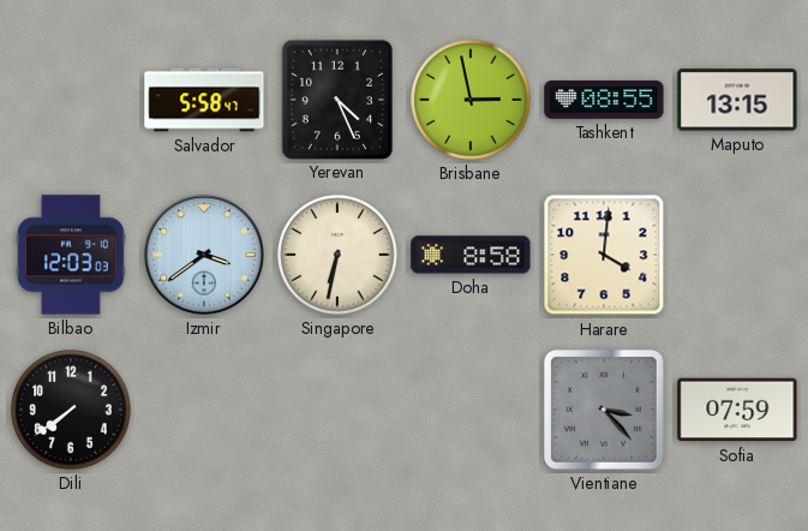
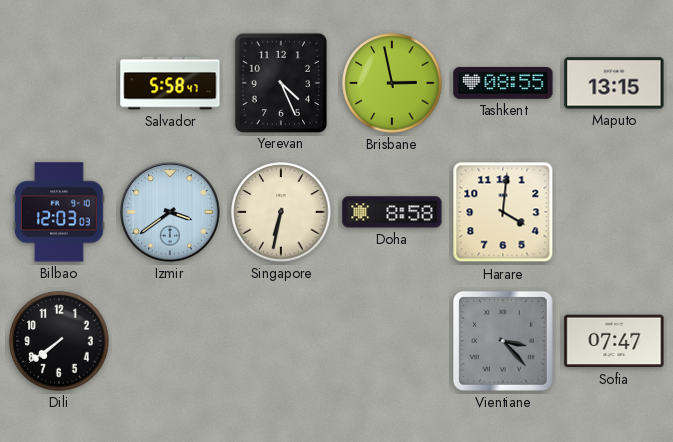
Sofia: 07:59 -> 07:47 (614, 341)
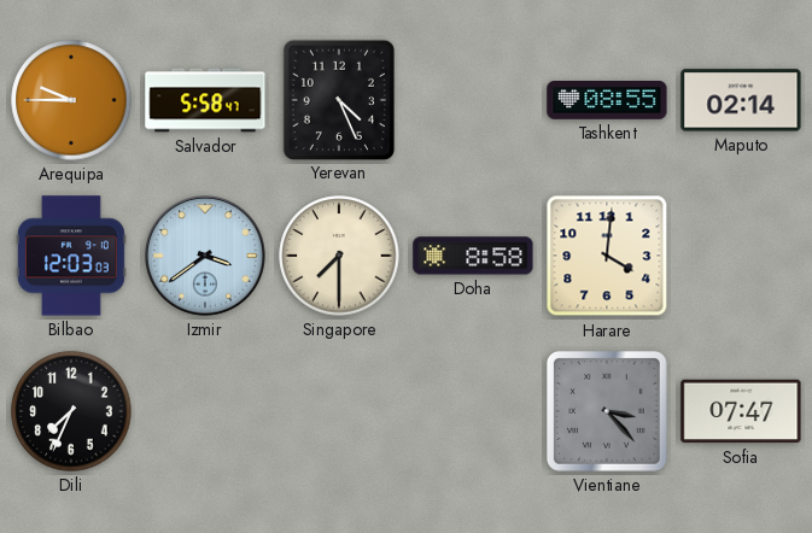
Arequipa: none -> 9:45 (71, 100)
Brisbane: 2:58 -> none (392, 83)
Maputo: 13:15 -> 02:14 (741, 100)
Singapore: 6:32 -> 7:30 (339, 256)
Dili: 7:39 -> 7:34 (71, 411)
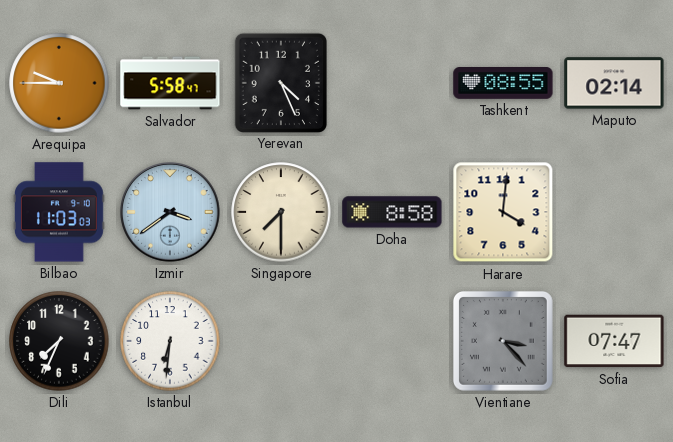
Bilbao: 12:03 -> 11:03 (59, 212)
Istanbul: none -> 6:31 (170, 341)
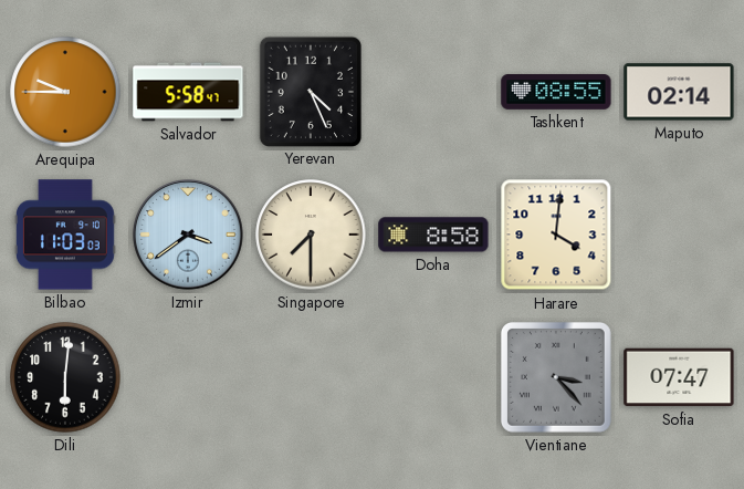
Dili: 7:34 -> 6:01 (65, 377)
Istanbul: 6:31 -> none (170, 341)
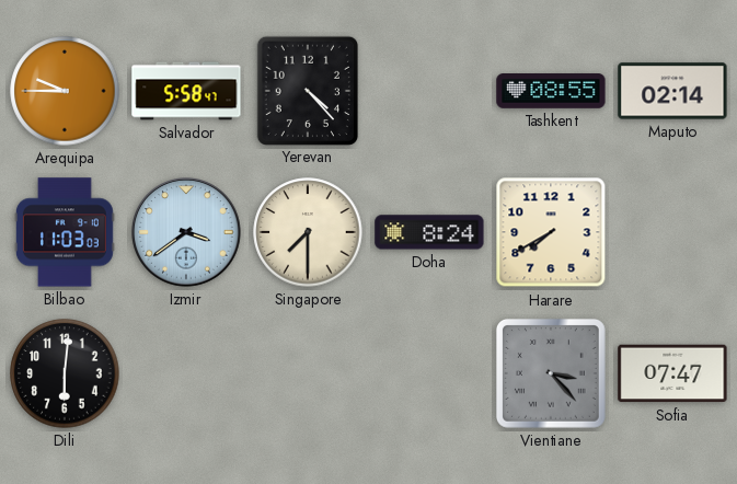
Yerevan: 4:26 -> 4:23 (308, 90)
Doha: 8:58 -> 8:24 (429, 232)
Harare: 4:01 -> 7:40 (551, 232)
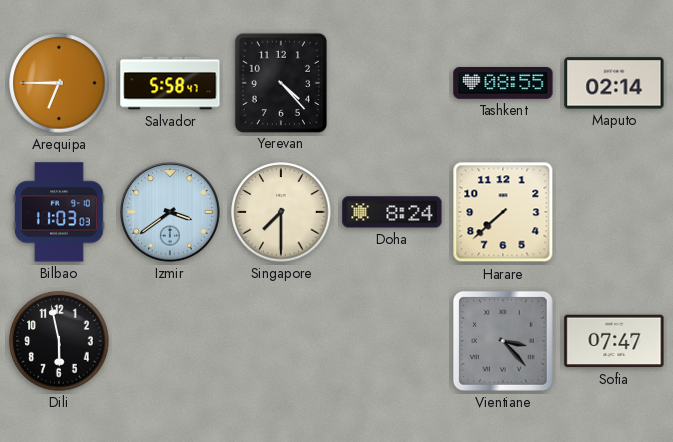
Arequipa: 9:45 -> 6:45 (59, 83)
Harare: 7:40 -> 7:38 (503, 212)
Dili: 6:01 -> 5:58 (59, 341)
